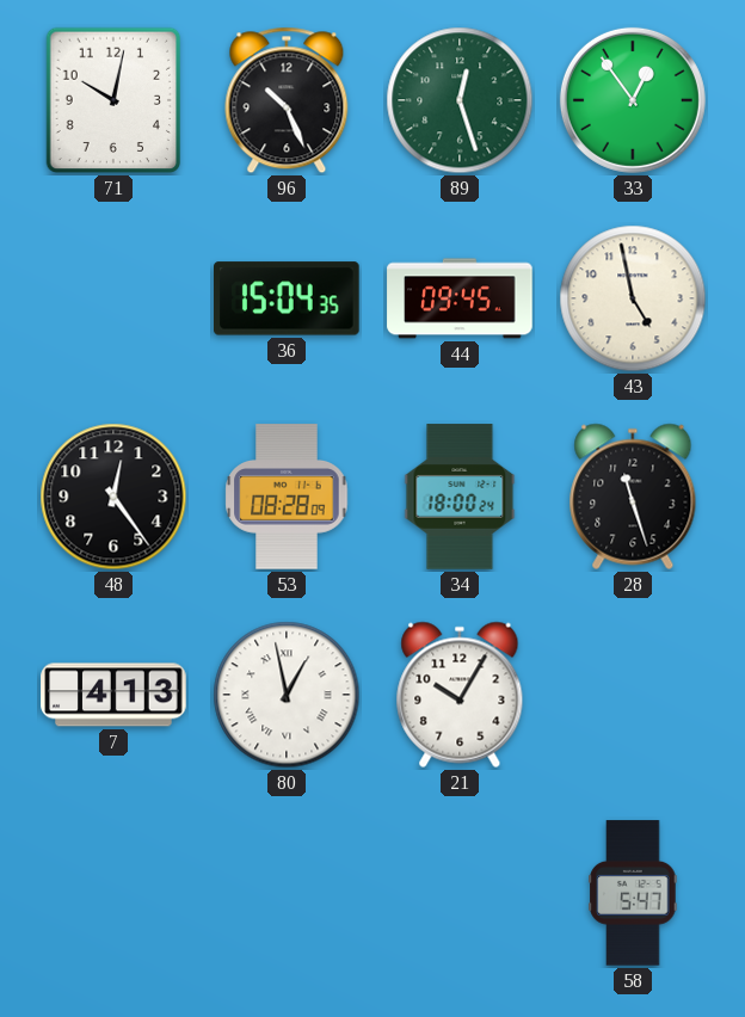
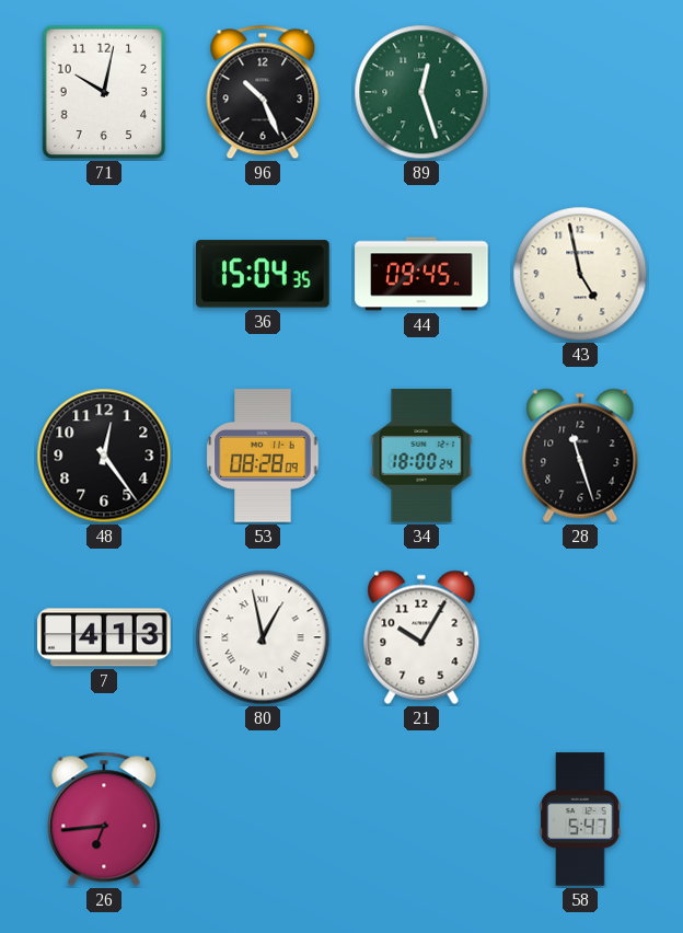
33: 12:54 -> none (633, 100)
26: none -> 6:44 (104, 819)
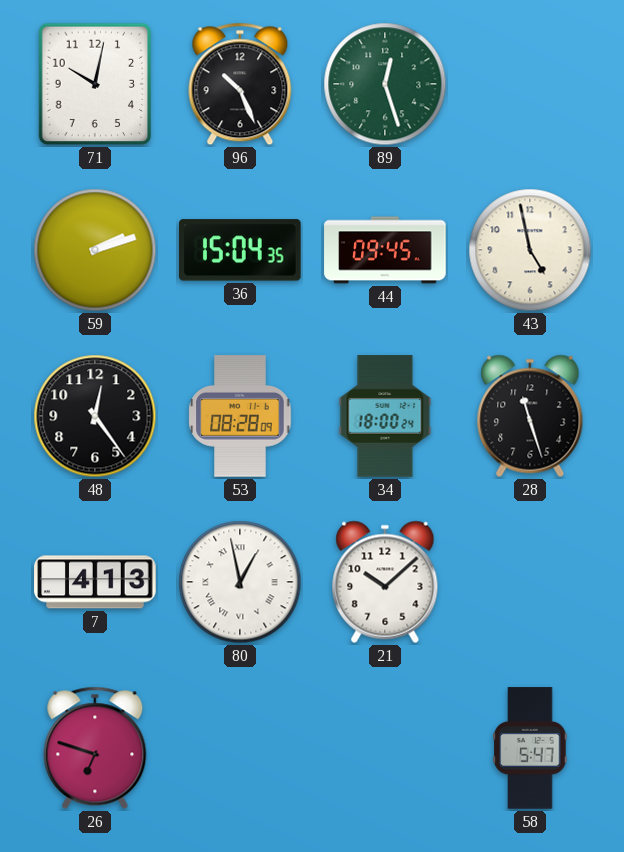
59: none -> 2:12 (95, 250)
21: 10:05 -> 10:08 (385, 582)
26: 6:44 -> 6:48 (95, 748)
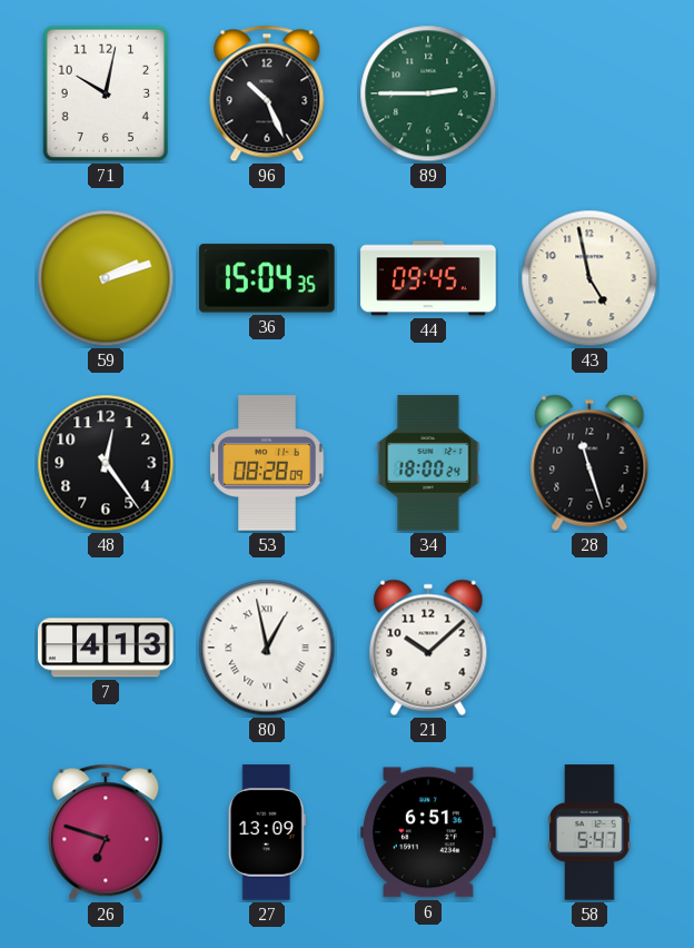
89: 12:27 -> 2:45 (428, 93)
27: none -> 13:09 (267, 832)
6: none -> 6:51 (428, 832)
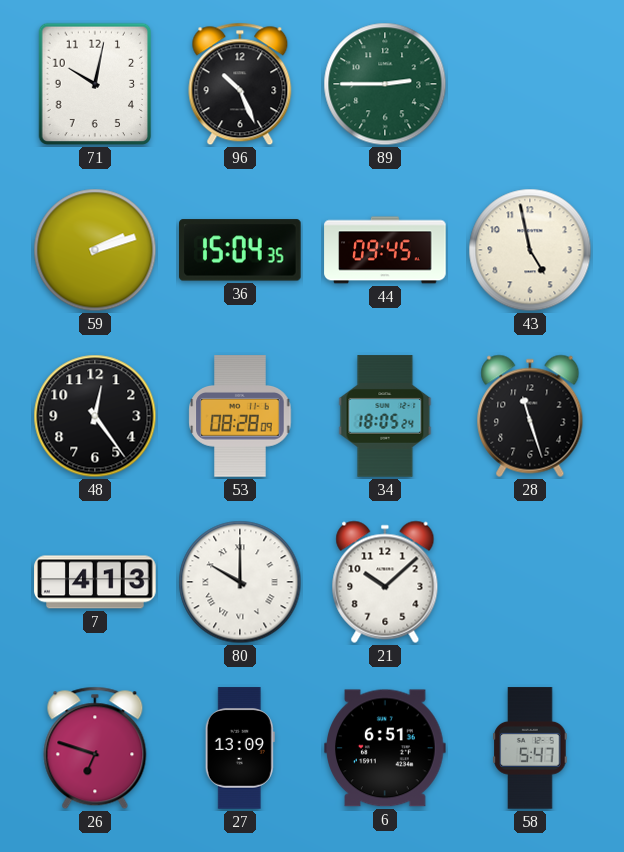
34: 18:00 -> 18:05 (385, 416)
80: 12:58 -> 10:00 (240, 582)
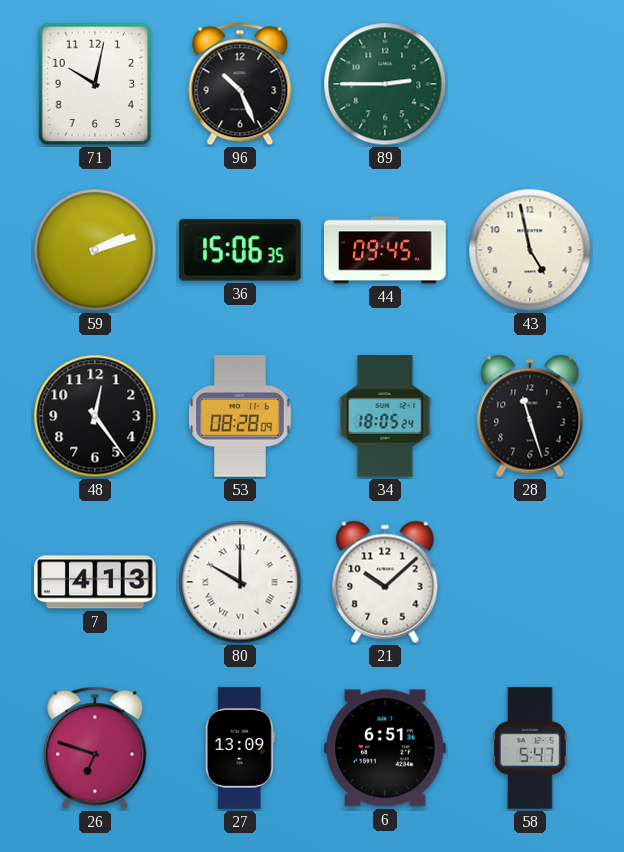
36: 15:04 -> 15:06 (241, 250)
